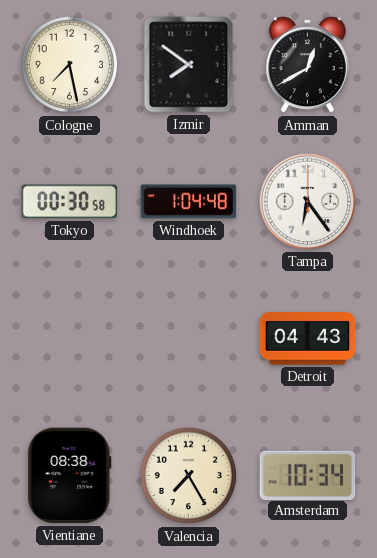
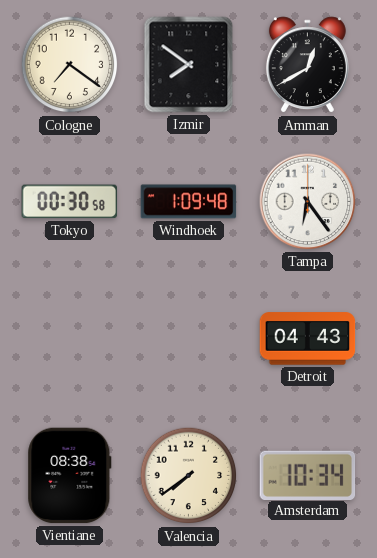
Cologne: 7:28 -> 7:21 (70, 65)
Windhoek: 1:04 -> 1:09 (189, 202)
Valencia: 7:25 -> 7:39 (189, 476)
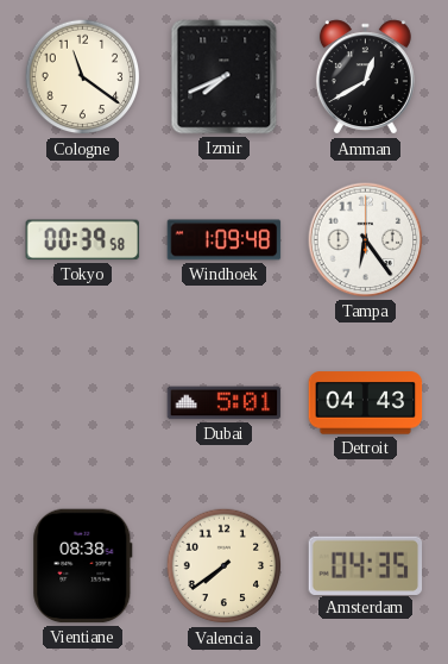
Cologne: 7:21 -> 11:21 (83, 77)
Izmir: 7:51 -> 7:41 (225, 77)
Tokyo: 00:30 -> 00:39 (83, 240)
Dubai: none -> 5:01 (225, 403)
Amsterdam: 10:34 -> 04:35 (366, 565)
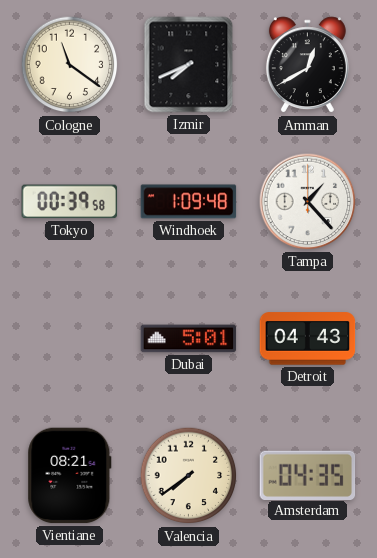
Tampa: 6:24 -> 1:23 (308, 202)
Vientiane: 08:38 -> 08:21 (70, 476)
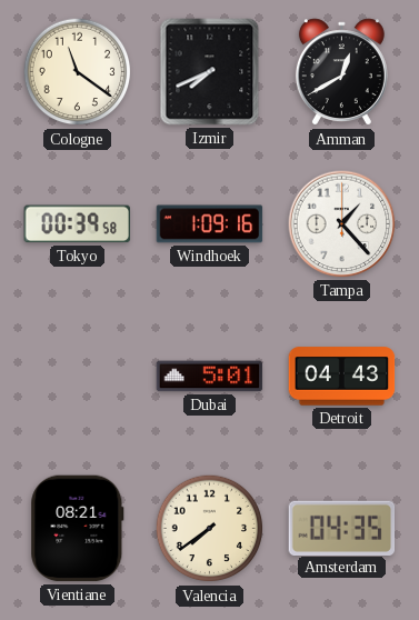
Windhoek: 1:09:48 -> 1:09:16 (210, 224)
